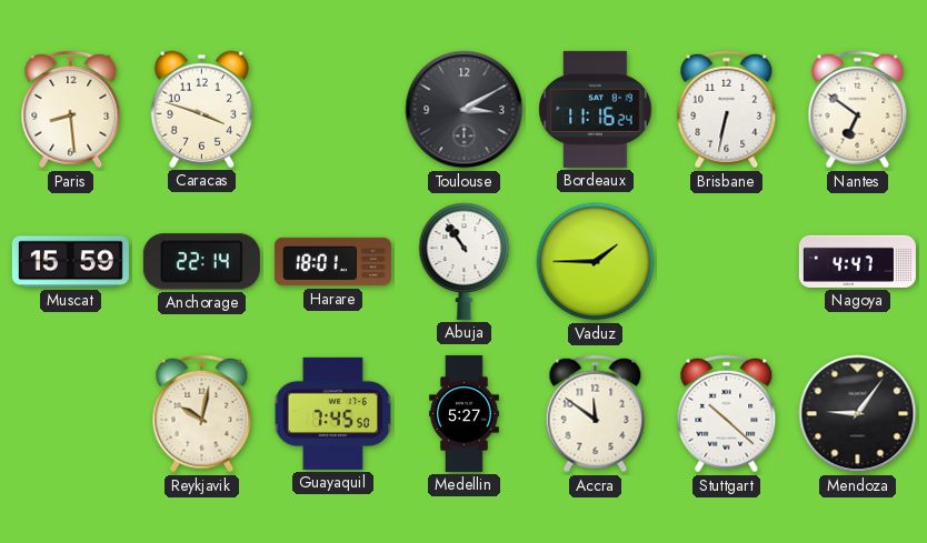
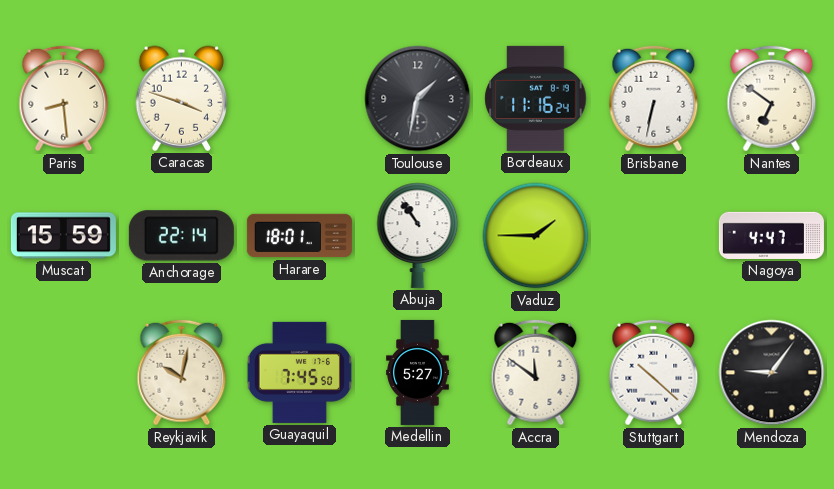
Toulouse: 3:10 -> 1:32 (418, 99)
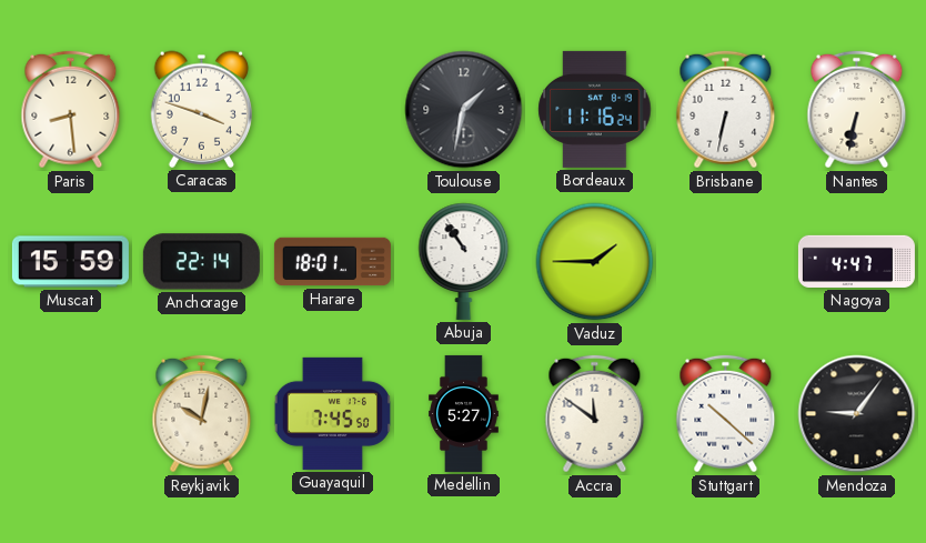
Nantes: 6:51 -> 6:32 (857, 110)
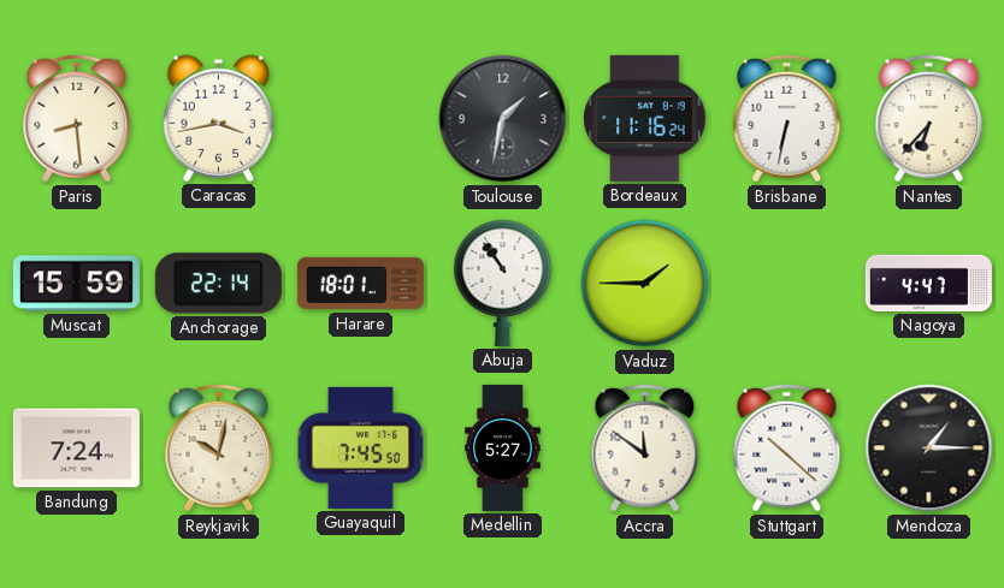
Caracas: 3:48 -> 3:43 (219, 118)
Nantes: 6:32 -> 6:37 (929, 119)
Bandung: none -> 7:24 (76, 449)
Mendoza: 9:06 -> 1:15 (929, 449)
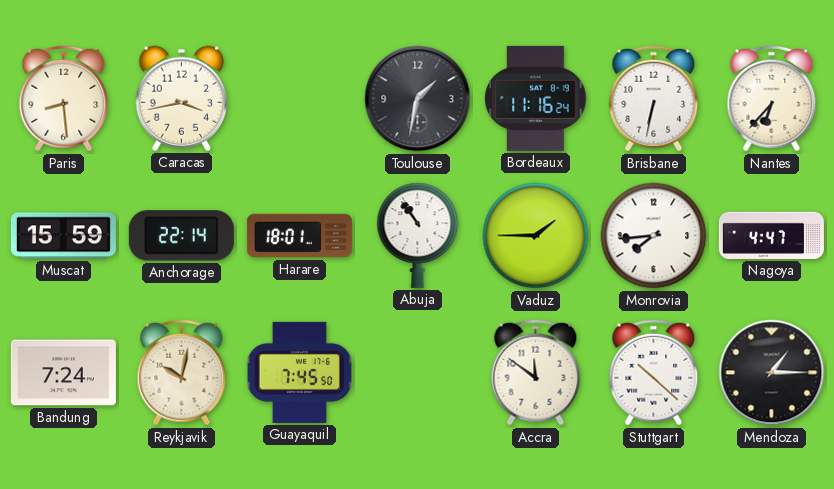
Monrovia: none -> 7:44 (654, 236)
Medellin: 5:27 -> none (503, 447)
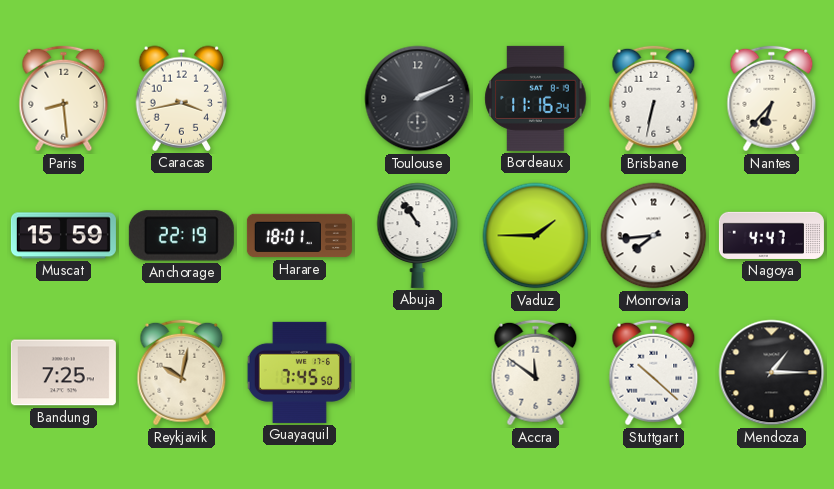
Toulouse: 1:32 -> 2:11 (418, 99)
Anchorage: 22:14 -> 22:19 (181, 236)
Bandung: 7:24 -> 7:25 (63, 373)
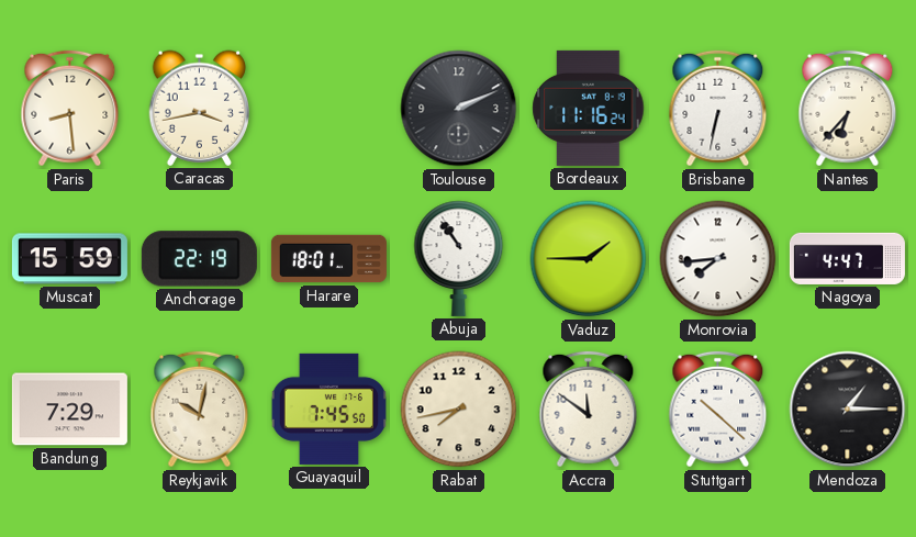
Bandung: 7:25 -> 7:29 (69, 410)
Rabat: none -> 7:43 (459, 410)
